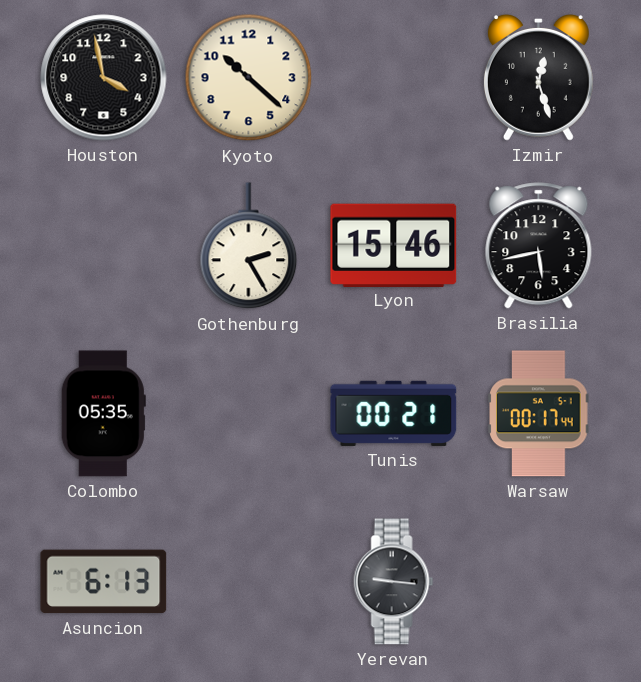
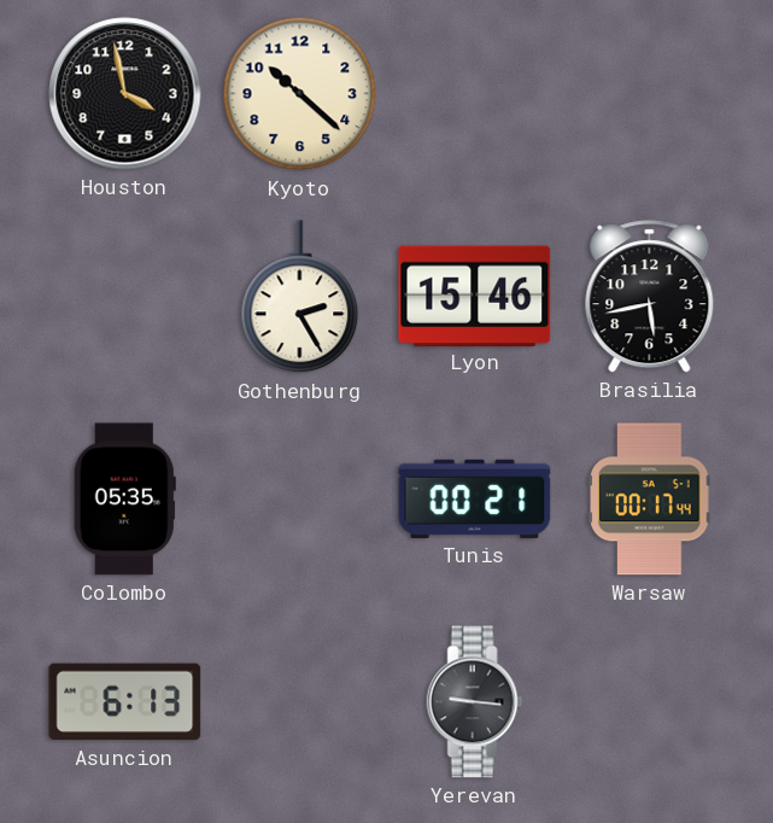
Izmir: 12:27 -> none (538, 77)
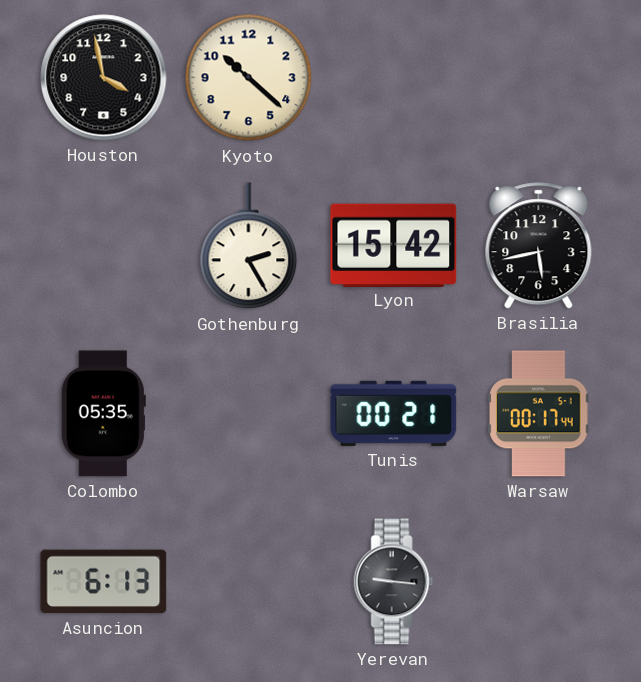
Lyon: 15:46 -> 15:42 (394, 245)
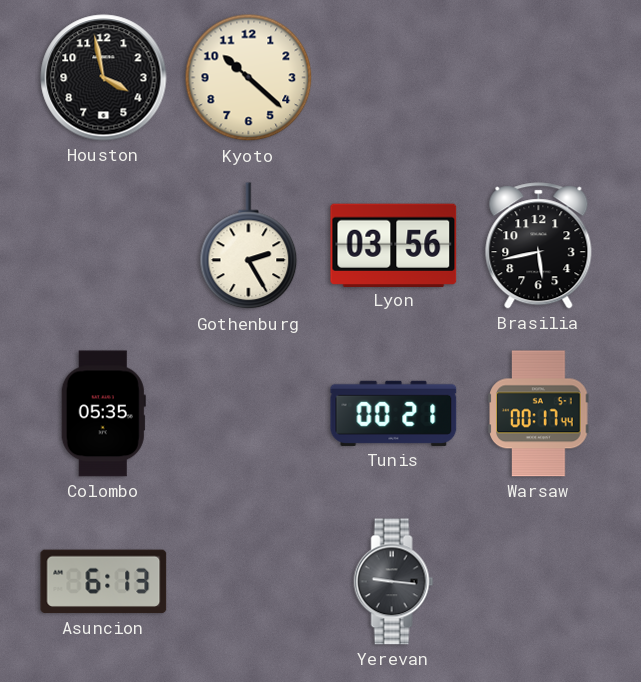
Lyon: 15:42 -> 03:56 (394, 245)
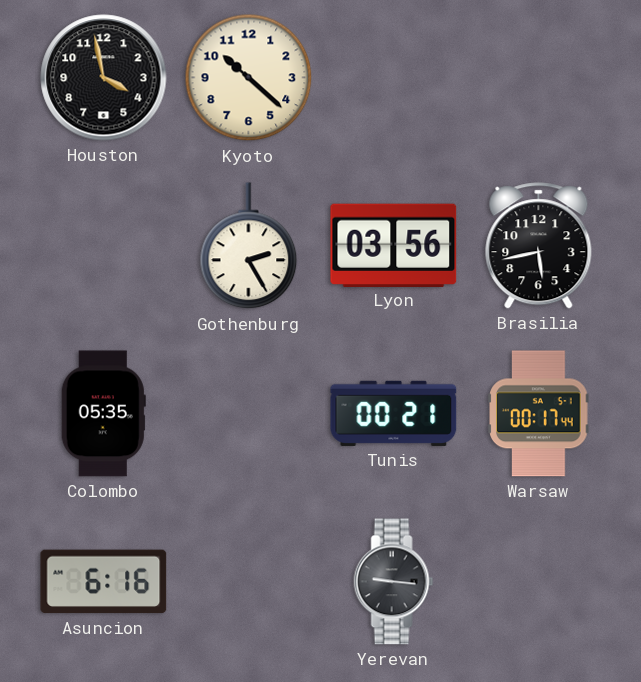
Asuncion: 6:13 -> 6:16 (104, 582)
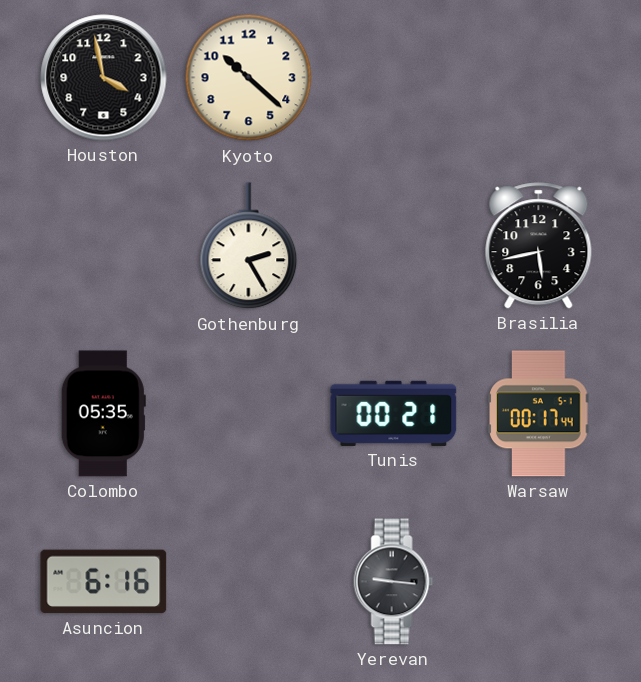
Lyon: 03:56 -> none (394, 245)
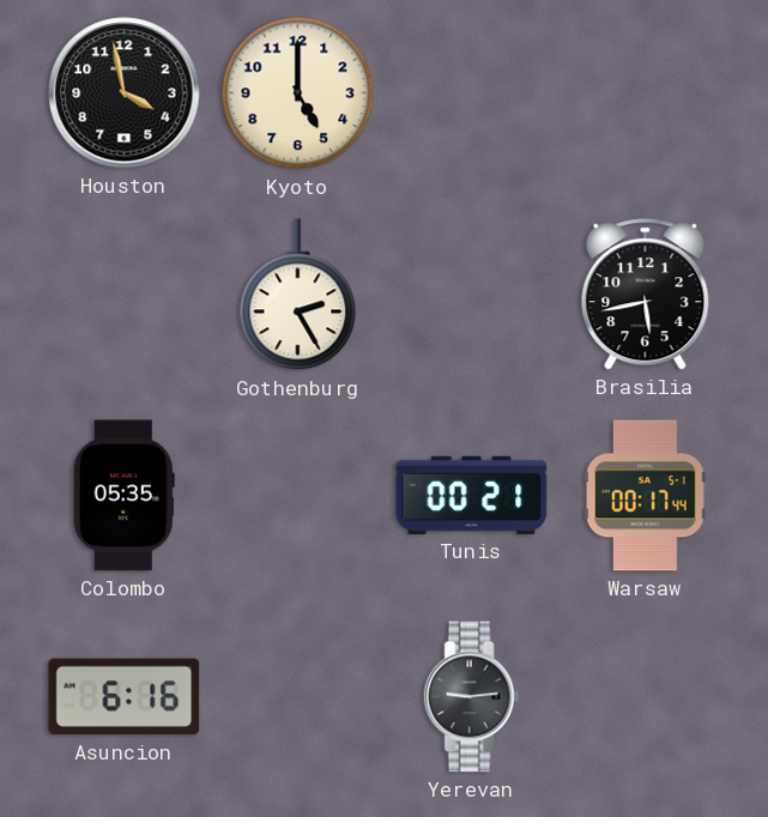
Kyoto: 10:22 -> 5:00 (298, 93)
Yerevan: 9:16 -> 9:14 (472, 697)
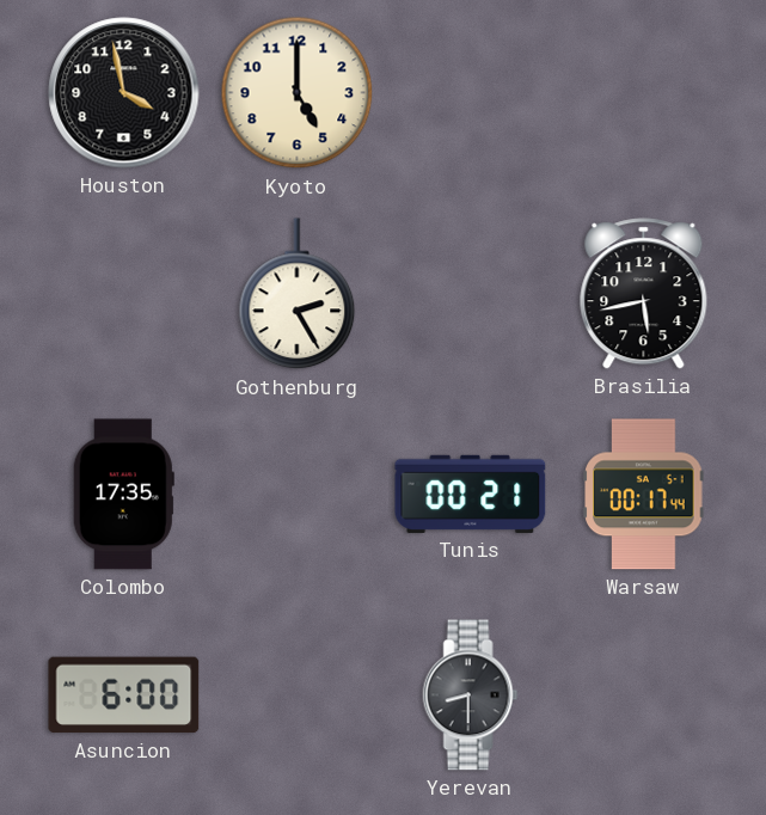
Colombo: 05:35 -> 17:35 (123, 495)
Asuncion: 6:16 -> 6:00 (124, 695)
Yerevan: 9:14 -> 8:30 (471, 695)
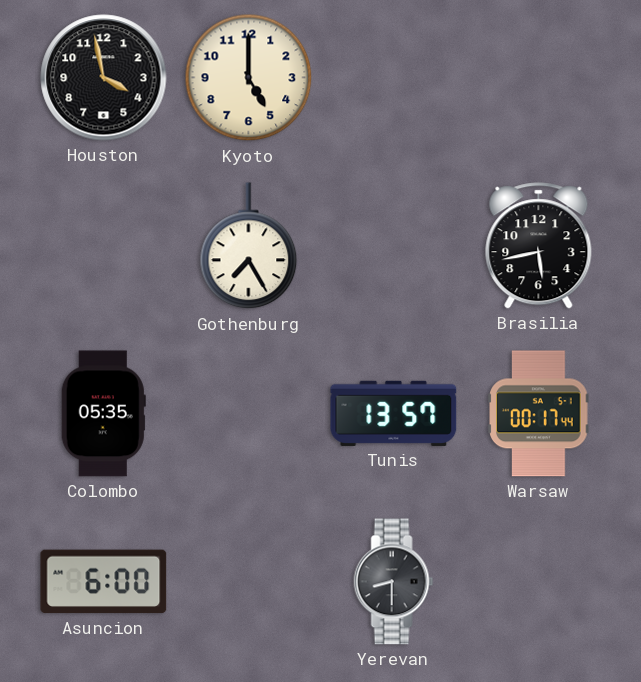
Gothenburg: 2:25 -> 7:25 (249, 246)
Colombo: 17:35 -> 05:35 (103, 414)
Tunis: 00:21 -> 13:57 (394, 413)
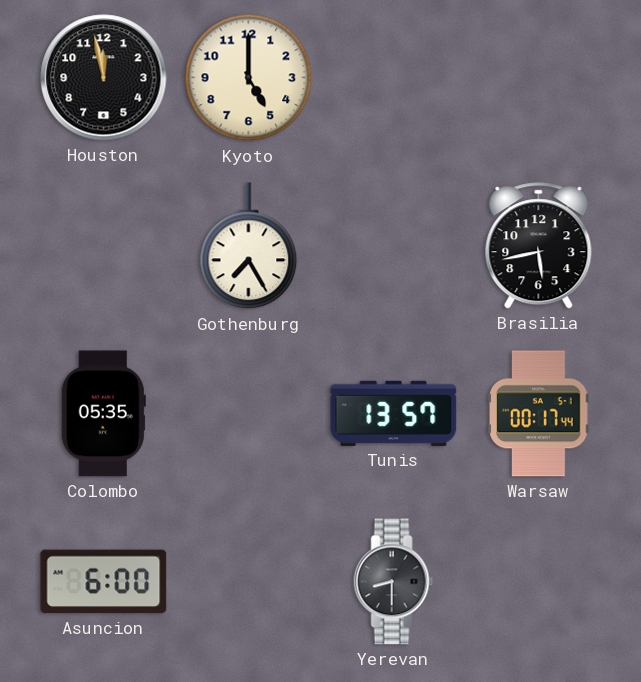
Houston: 3:58 -> 11:58 (104, 78)
